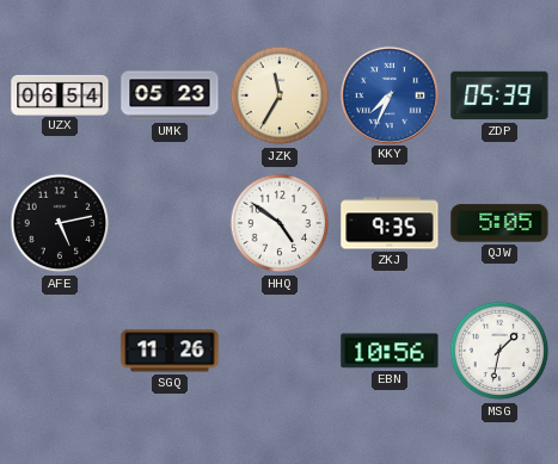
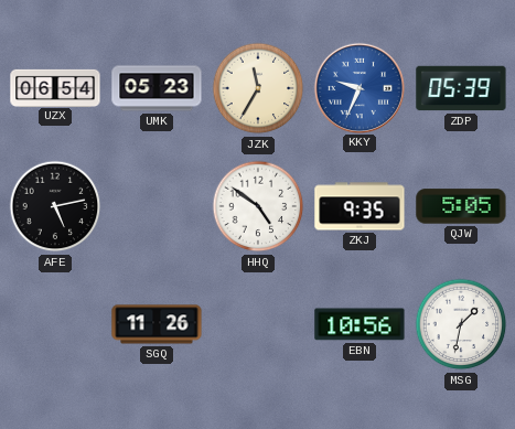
KKY: 7:34 -> 9:34 (358, 87)
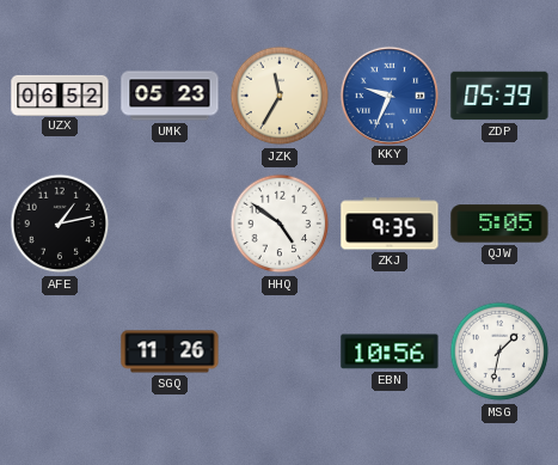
UZX: 06:54 -> 06:52 (60, 94)
AFE: 5:13 -> 1:13 (60, 224)
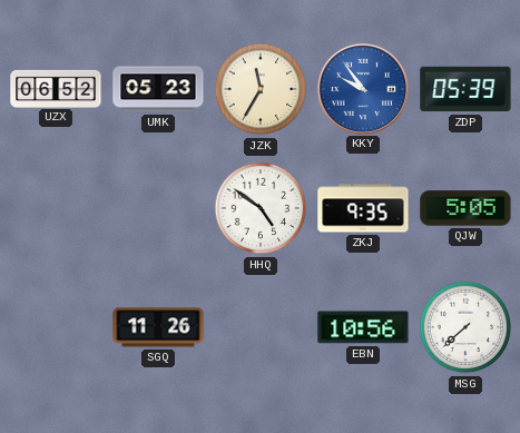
KKY: 9:34 -> 9:54 (362, 88)
AFE: 1:13 -> none (60, 224)
MSG: 1:32 -> 7:38 (465, 327)
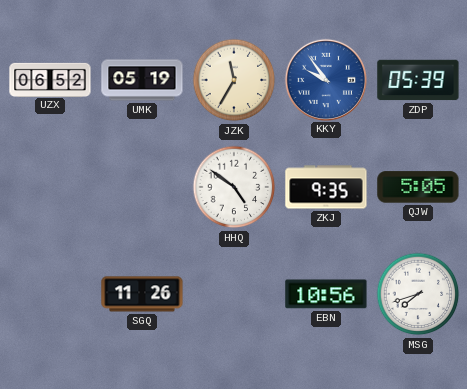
UMK: 05:23 -> 05:19 (142, 80)
MSG: 7:38 -> 7:42 (418, 294)
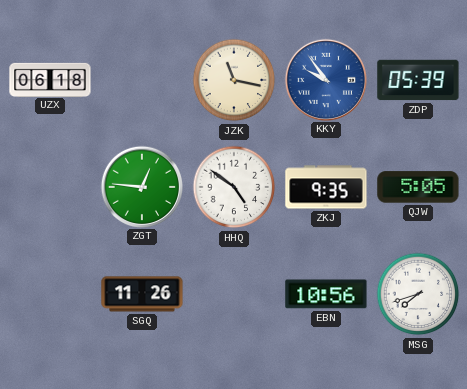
UZX: 06:52 -> 06:18 (50, 79)
UMK: 05:19 -> none (142, 80)
JZK: 11:35 -> 11:17 (234, 80)
ZGT: none -> 12:46 (141, 186)
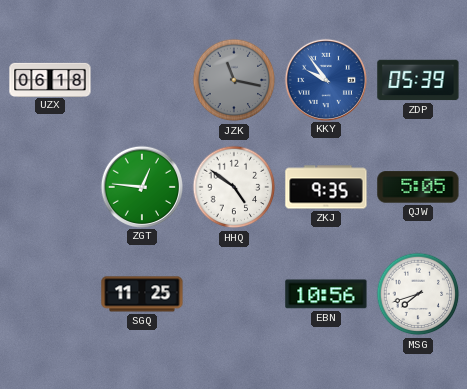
JZK dial: cream -> grey (234, 80)
SGQ: 11:26 -> 11:25 (142, 294)
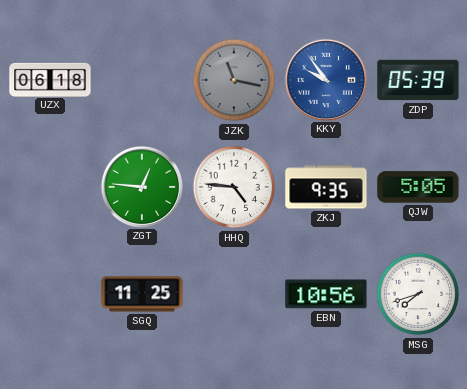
HHQ: 4:51 -> 4:46 (234, 187)
